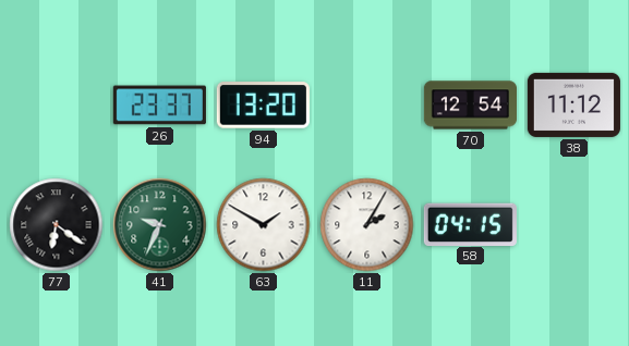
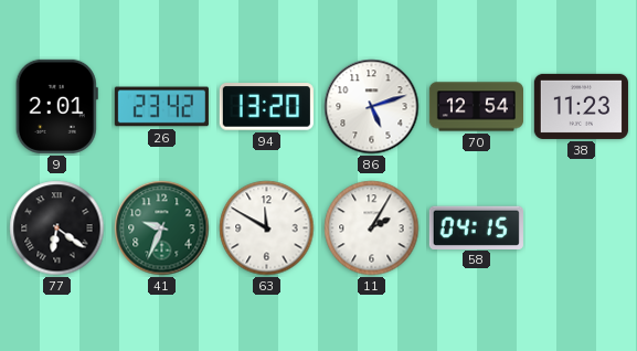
9: none -> 2:01 (56, 106)
26: 23:37 -> 23:42 (161, 107)
86: none -> 5:12 (372, 107)
38: 11:12 -> 11:23 (581, 106)
63: 1:50 -> 11:50 (267, 228)
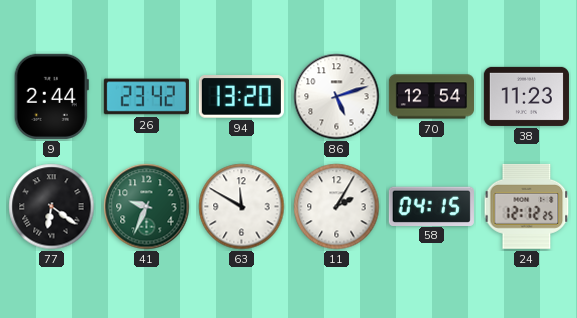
9: 2:01 -> 2:44 (51, 96)
24: none -> 12:12 (527, 206)
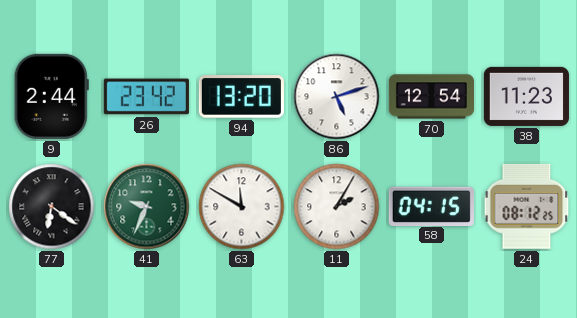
24: 12:12 -> 08:12 (527, 206)
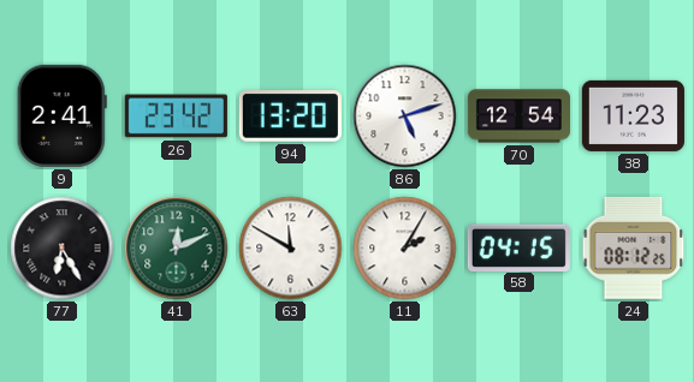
9: 2:44 -> 2:41 (61, 115)
77: 6:21 -> 6:25 (63, 249)
41: 9:34 -> 12:11 (177, 249)
